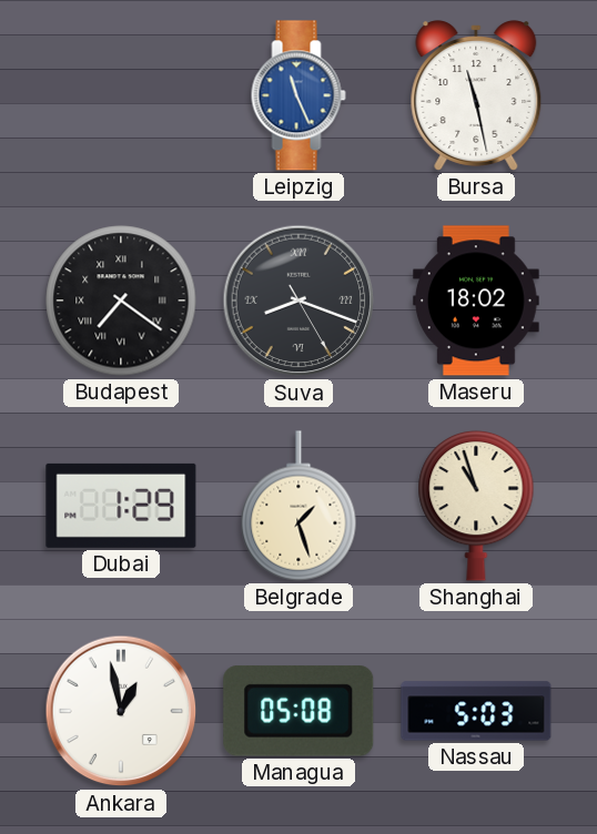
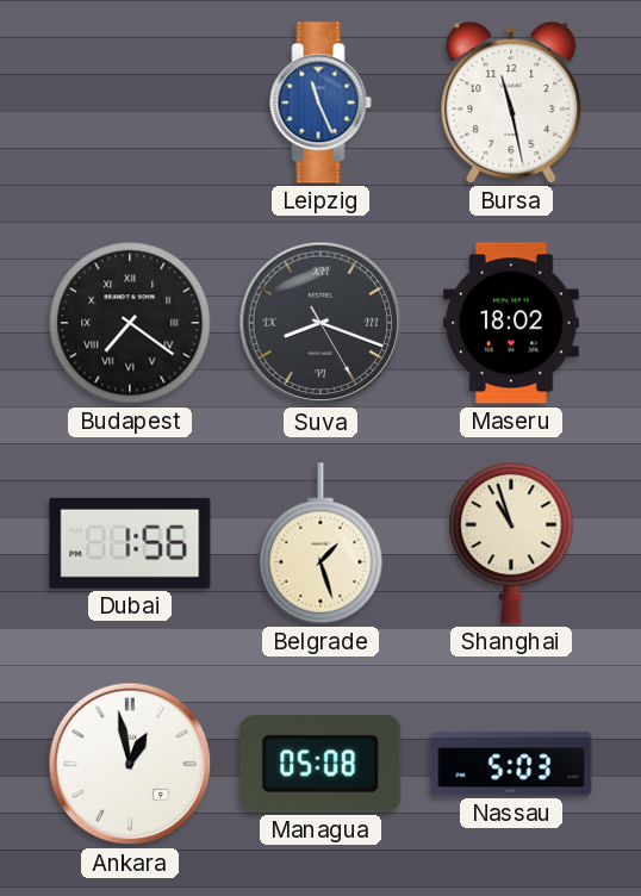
Dubai: 1:29 -> 1:56 (130, 543)
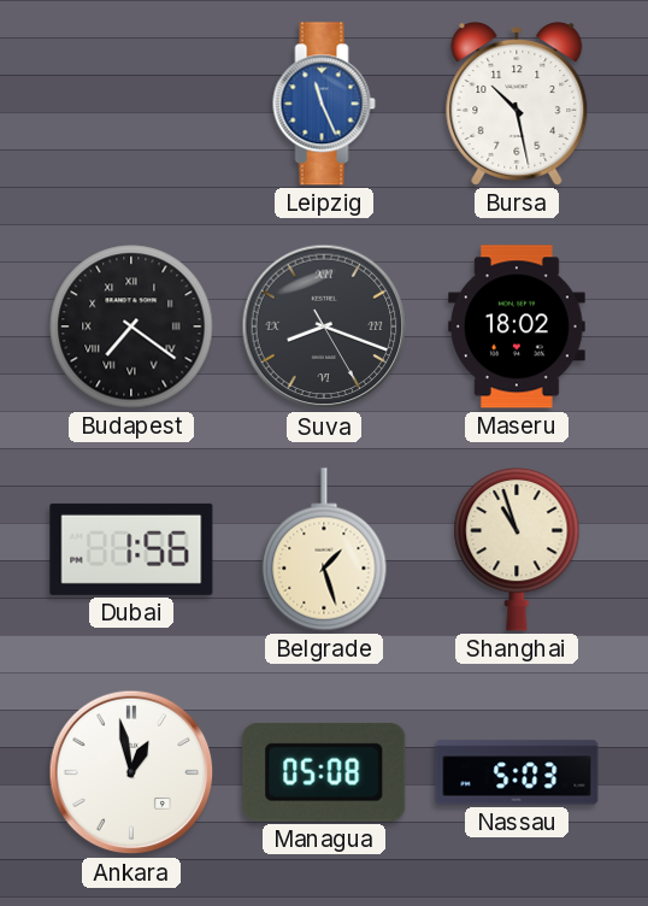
Bursa: 11:28 -> 10:28 (517, 104)
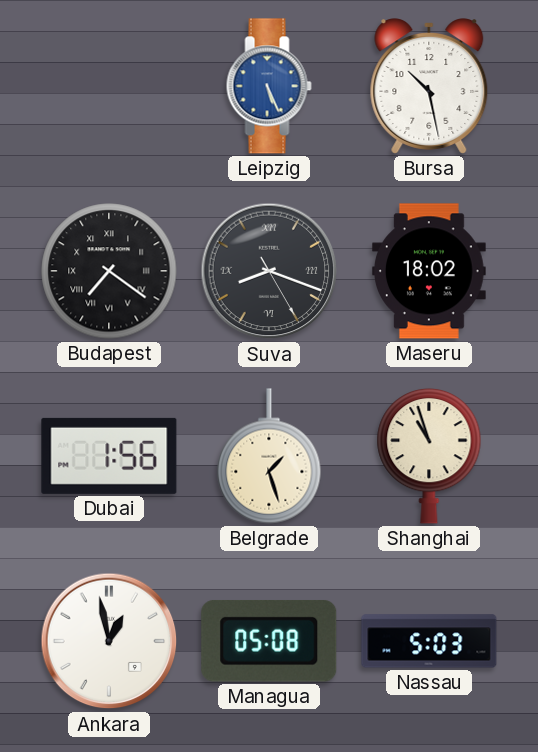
Leipzig: 11:26 -> 5:26 (269, 86)
